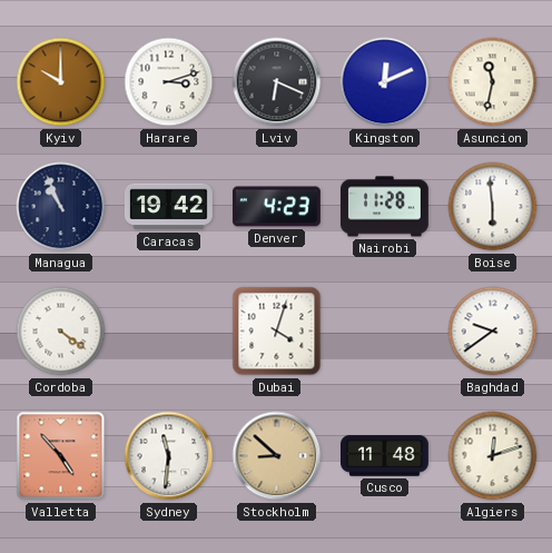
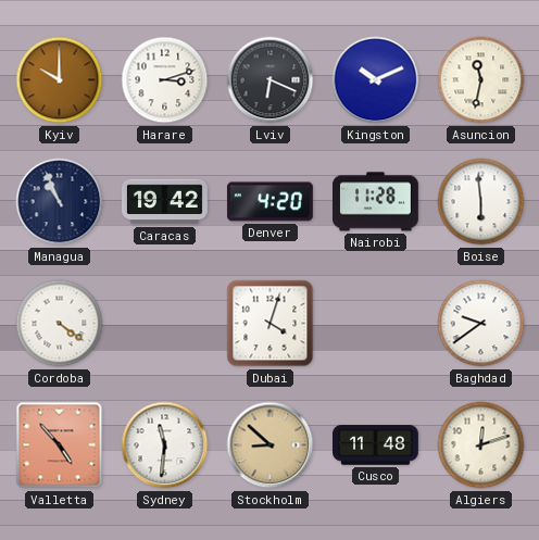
Kingston: 12:11 -> 10:11 (376, 80)
Denver: 4:23 -> 4:20 (269, 202)
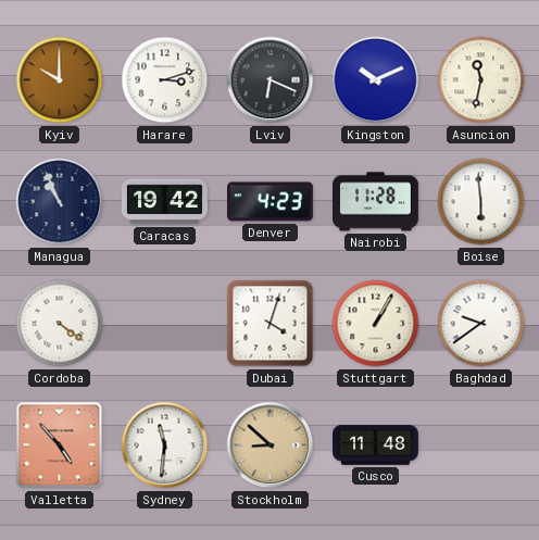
Denver: 4:20 -> 4:23 (269, 202)
Stuttgart: none -> 1:05 (376, 324)
Algiers: 12:12 -> none (481, 445)
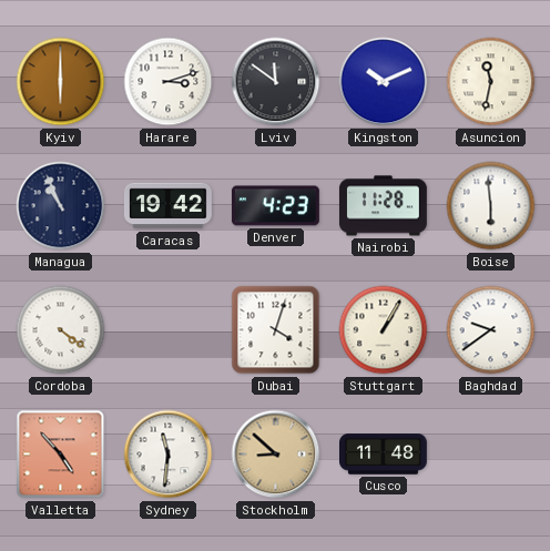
Kyiv: 10:00 -> 6:00 (61, 82)
Lviv: 6:19 -> 11:51 (276, 82)
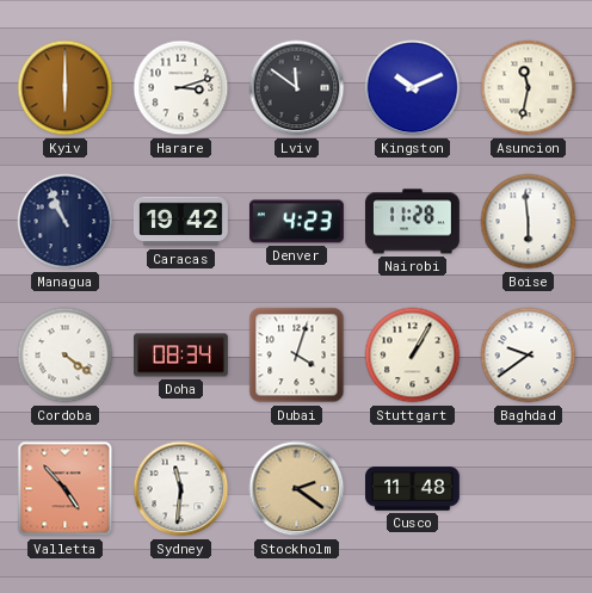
Doha: none -> 08:34 (181, 356)
Stockholm: 8:52 -> 2:21 (297, 489)
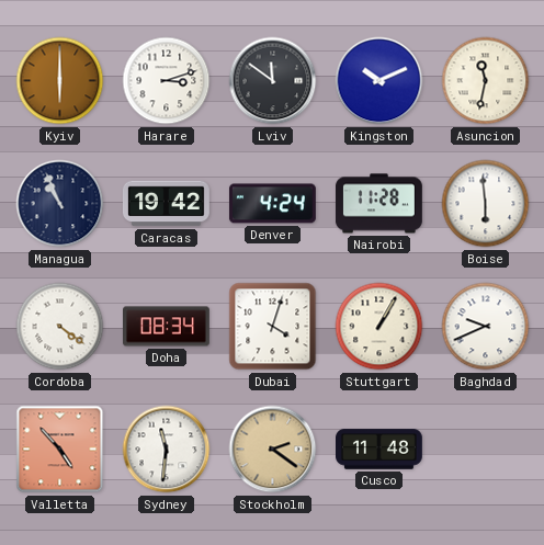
Denver: 4:23 -> 4:24 (272, 204)
Baghdad: 9:39 -> 9:41 (486, 327)
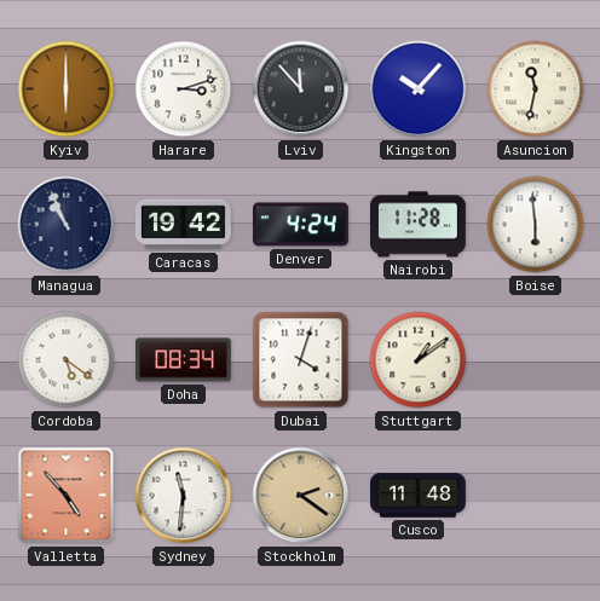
Lviv: 11:51 -> 11:53 (301, 89)
Kingston: 10:11 -> 10:07 (419, 89)
Cordoba: 4:21 -> 5:21 (67, 360)
Stuttgart: 1:05 -> 1:09 (419, 360)
Baghdad: 9:41 -> none (486, 327)
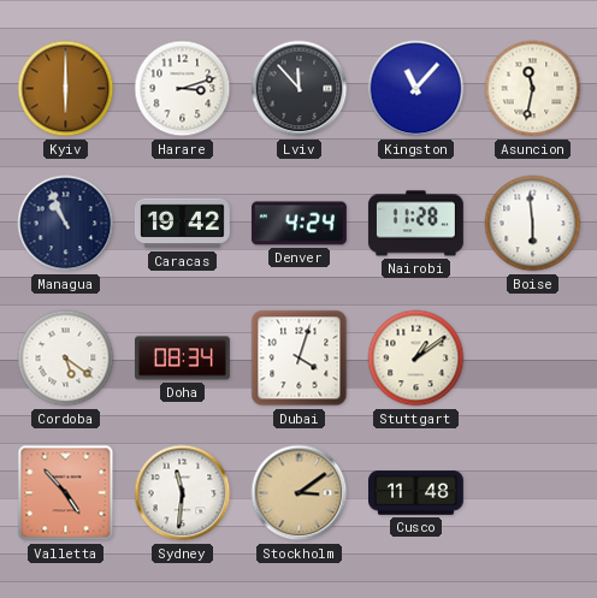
Kingston: 10:07 -> 11:07 (416, 89)
Stockholm: 2:21 -> 3:09 (300, 493)
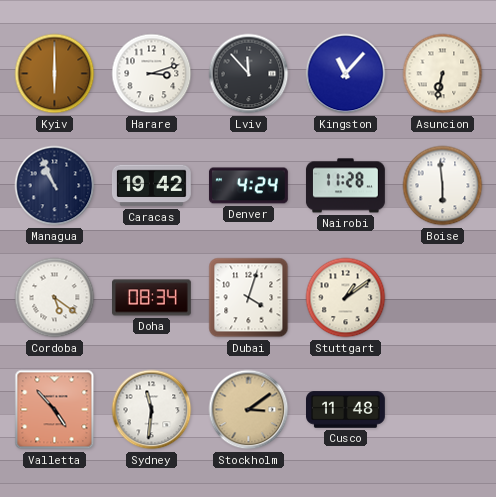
Asuncion: 11:32 -> 6:32 (443, 74)
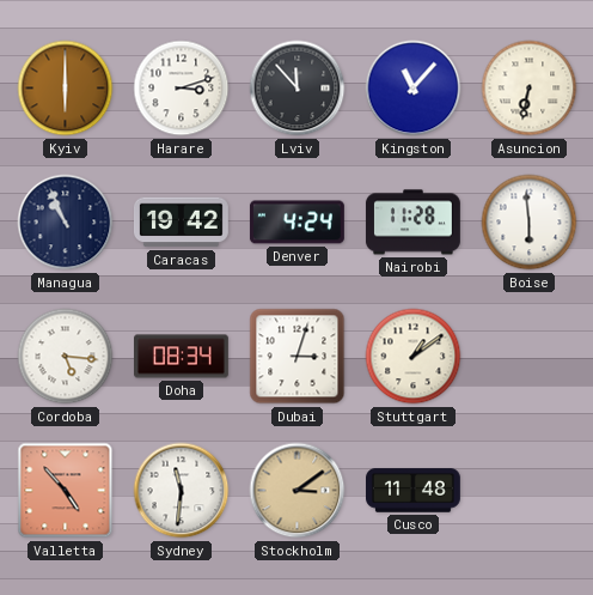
Cordoba: 5:21 -> 5:16 (66, 357)
Dubai: 4:03 -> 3:03 (298, 357)
